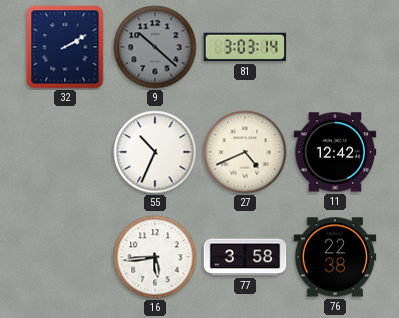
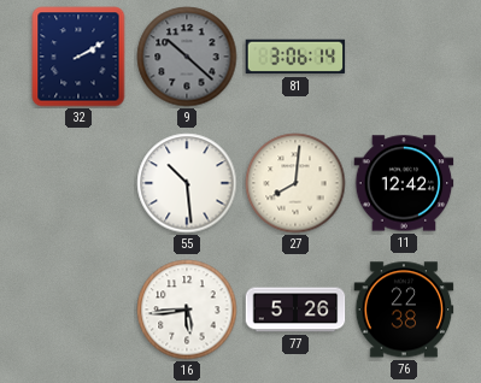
81: 3:03 -> 3:06 (295, 57)
55: 10:34 -> 10:29 (187, 183)
27: 4:41 -> 8:01 (295, 183)
77: 3:58 -> 5:26 (295, 310)
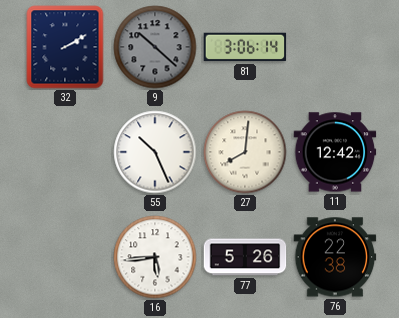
55: 10:29 -> 10:26 (155, 152)
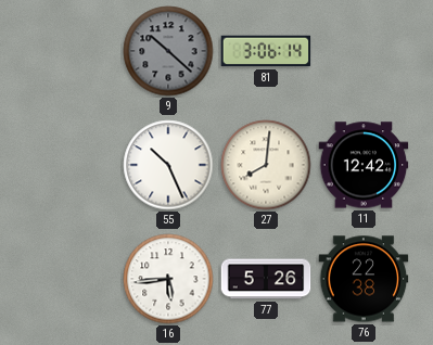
32: 2:10 -> none (65, 47)
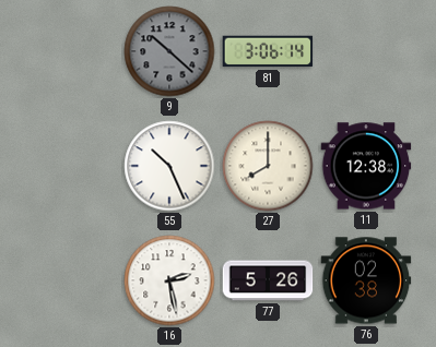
27: 8:01 -> 8:00 (268, 166)
11: 12:42 -> 12:38 (366, 166)
16: 5:44 -> 2:28 (169, 280)
76: 22:38 -> 02:38 (366, 280)
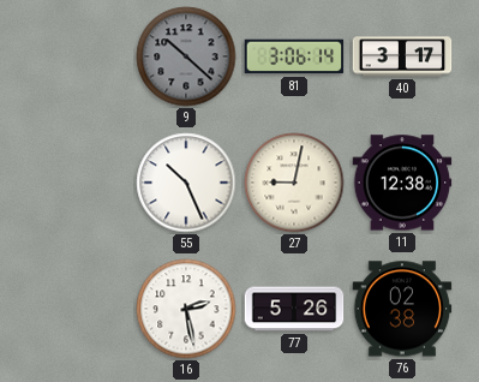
40: none -> 3:17 (402, 56)
27: 8:00 -> 9:02 (294, 183)
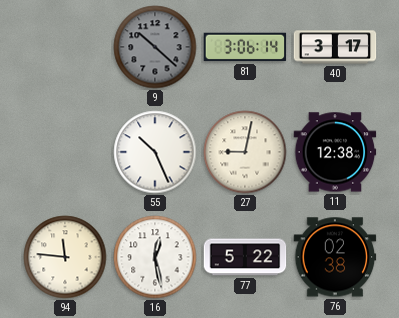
94: none -> 11:46 (65, 257)
16: 2:28 -> 12:28 (155, 257)
77: 5:26 -> 5:22 (245, 257)
